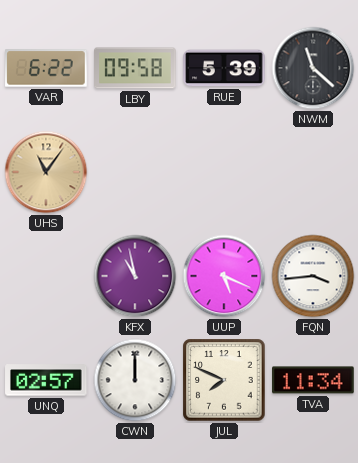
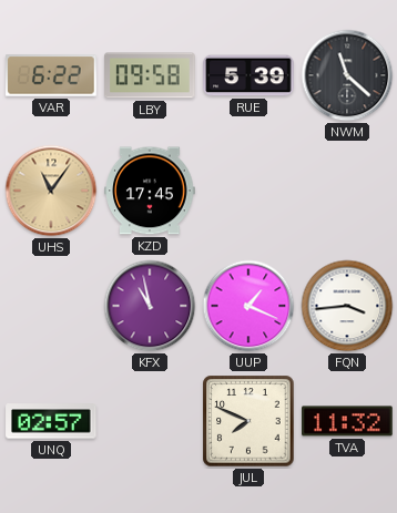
KZD: none -> 17:45 (150, 191)
UUP: 5:19 -> 1:19 (248, 306)
CWN: 12:00 -> none (135, 380)
TVA: 11:34 -> 11:32 (347, 421)
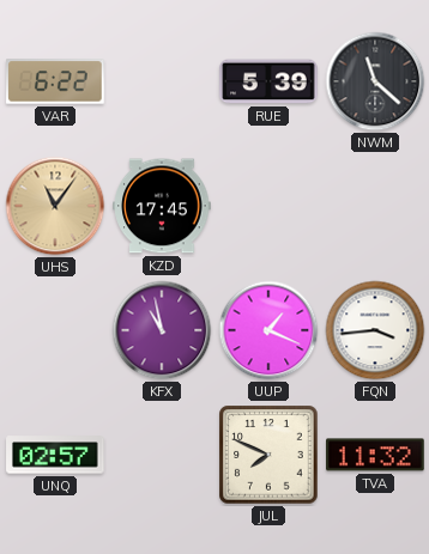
LBY: 09:58 -> none (150, 75)
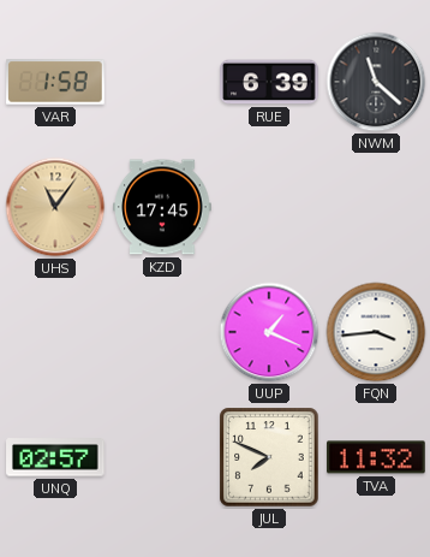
VAR: 6:22 -> 1:58 (55, 82)
RUE: 5:39 -> 6:39 (269, 82)
KFX: 10:58 -> none (162, 330)
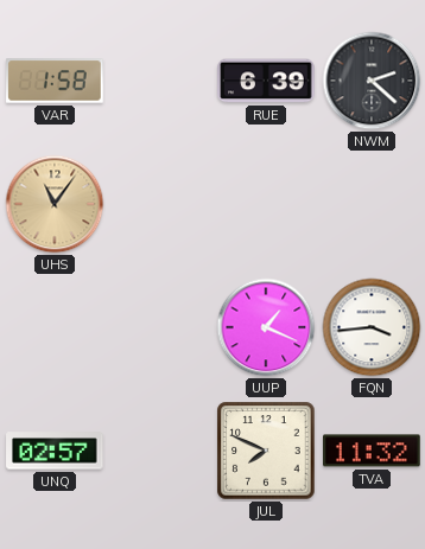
NWM: 11:22 -> 2:22 (372, 81)
KZD: 17:45 -> none (162, 207)
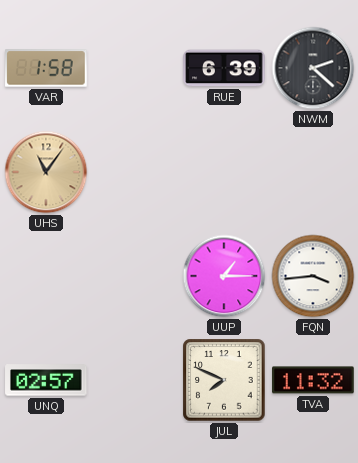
UUP: 1:19 -> 1:15 (224, 276)
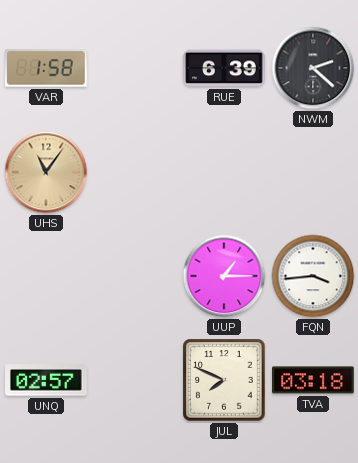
TVA: 11:32 -> 03:18 (313, 380)
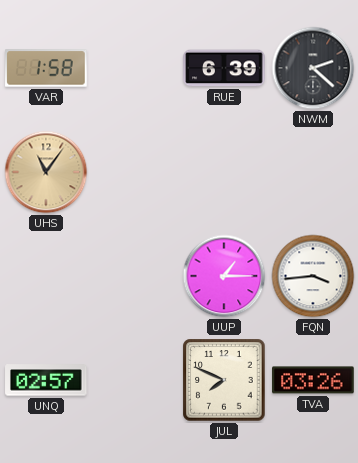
TVA: 03:18 -> 03:26 (313, 380)
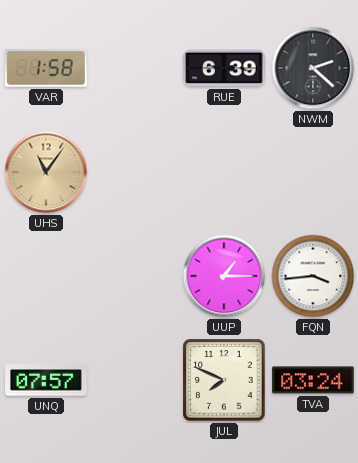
UNQ: 02:57 -> 07:57 (46, 380)
TVA: 03:26 -> 03:24 (313, 380)
